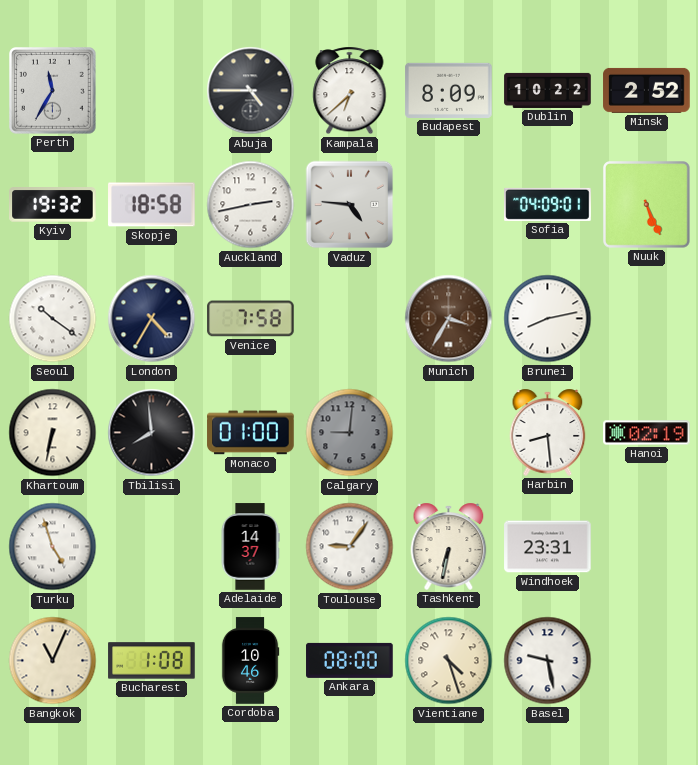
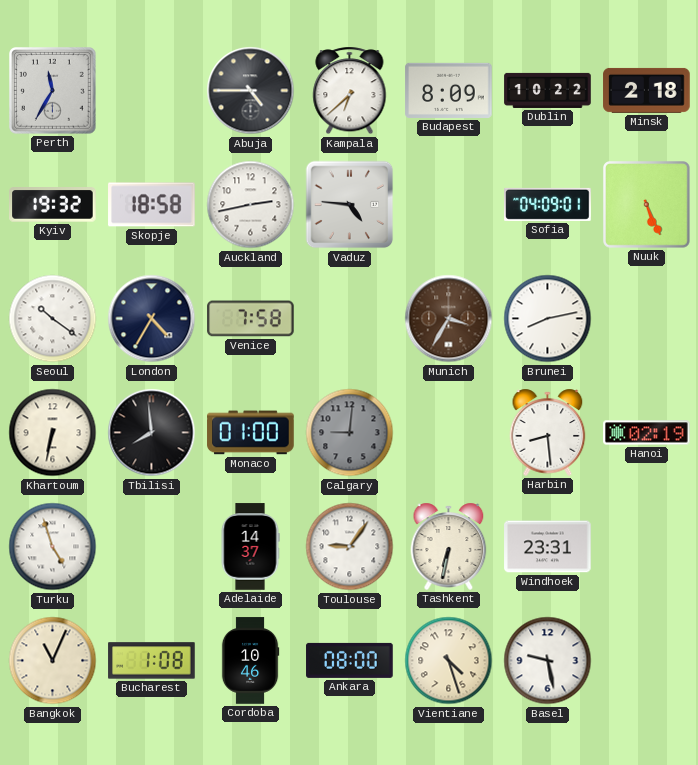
Minsk: 2:52 -> 2:18 (647, 90)
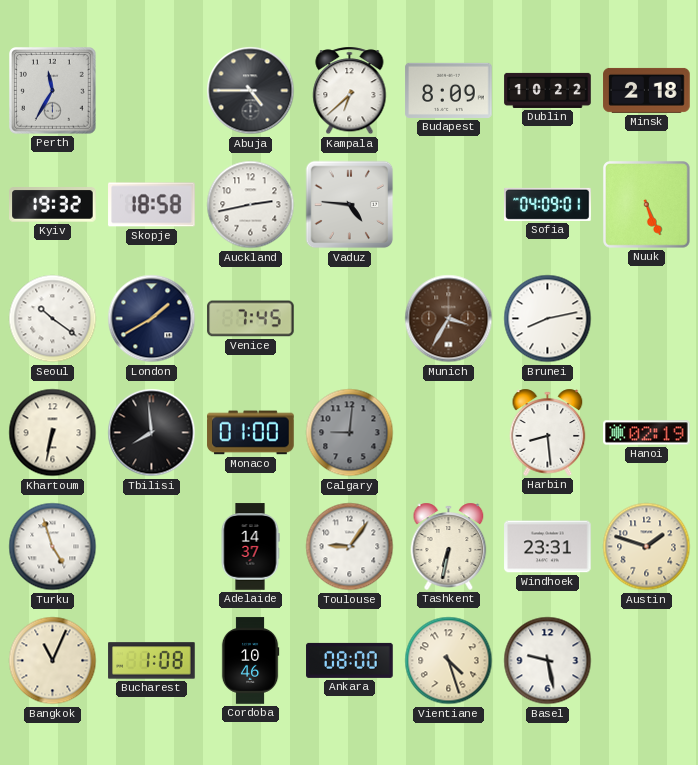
London: 4:35 -> 1:40 (152, 319)
Venice: 7:58 -> 7:45 (251, 319)
Austin: none -> 1:48 (647, 547)
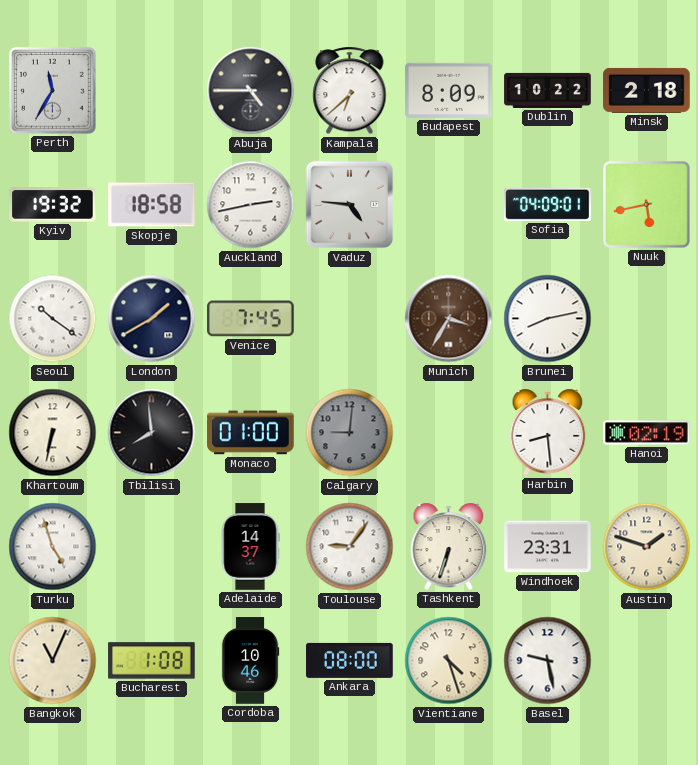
Nuuk: 5:26 -> 5:43 (647, 205)
Tashkent: 6:32 -> 6:33 (449, 546)
